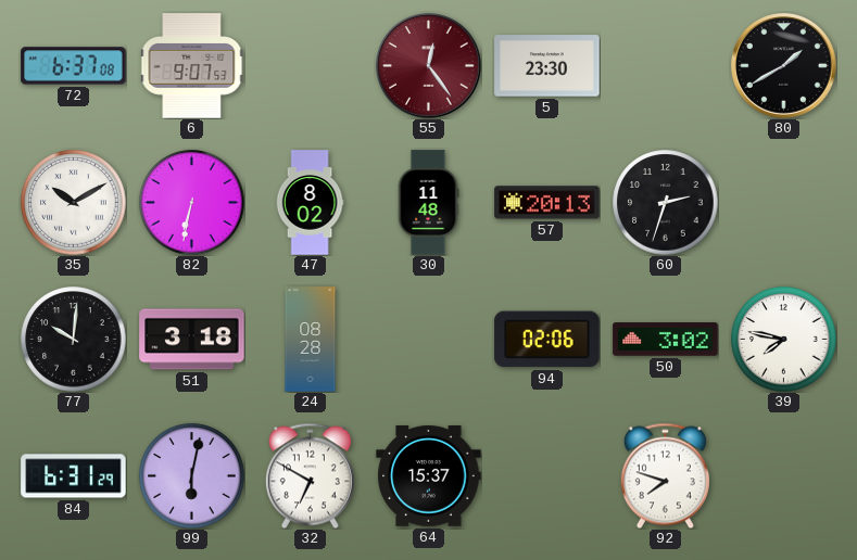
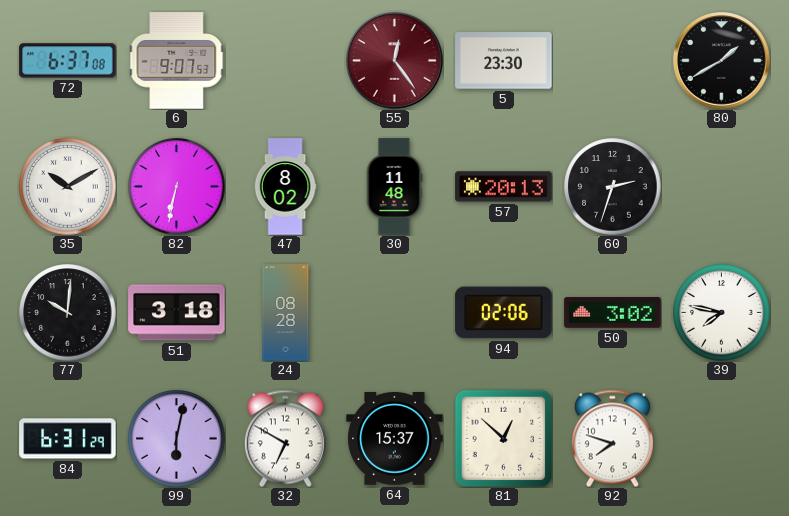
81: none -> 12:52 (503, 438)
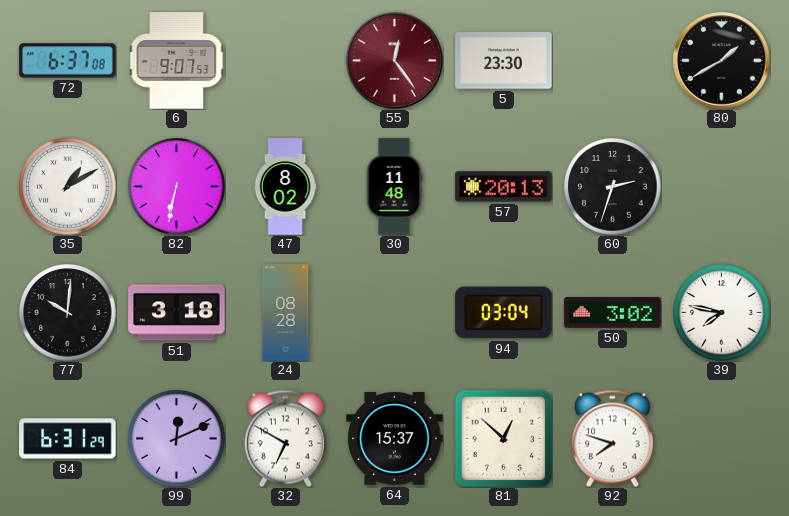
35: 10:10 -> 1:10 (68, 187)
94: 02:06 -> 03:04 (504, 313)
99: 6:02 -> 12:11 (177, 439)
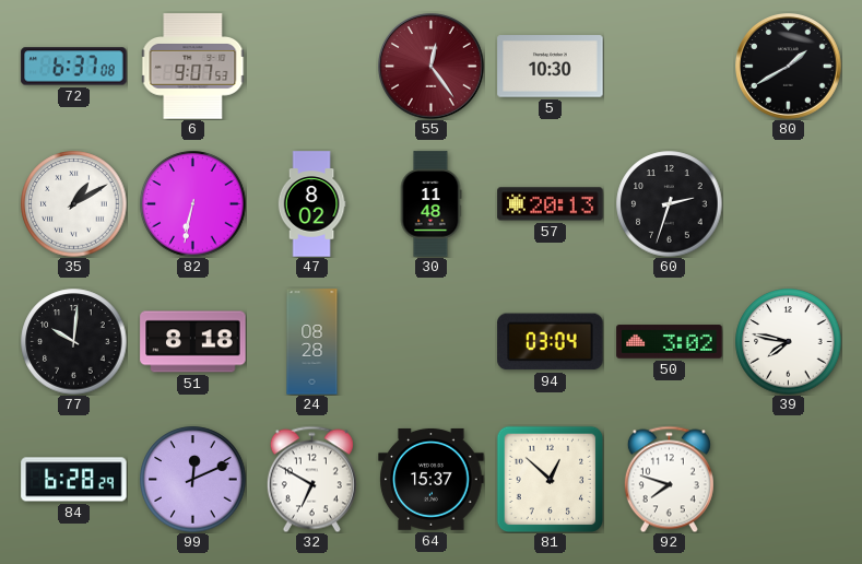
5: 23:30 -> 10:30 (551, 67)
51: 3:18 -> 8:18 (193, 342)
84: 6:31 -> 6:28 (74, 480)
